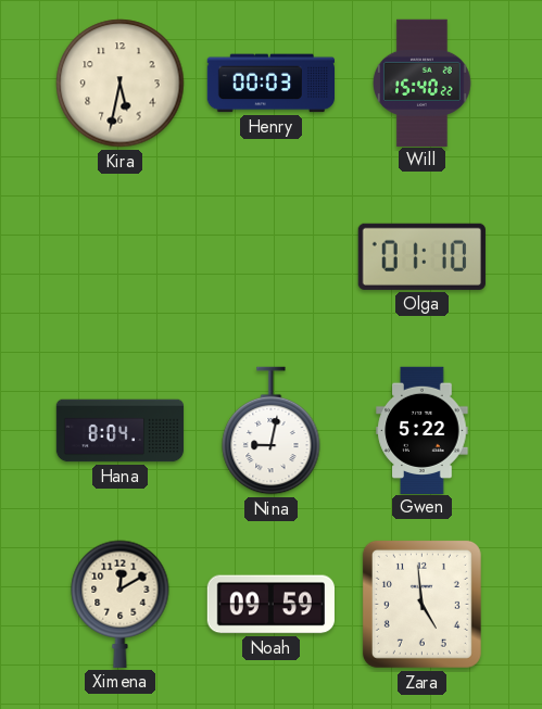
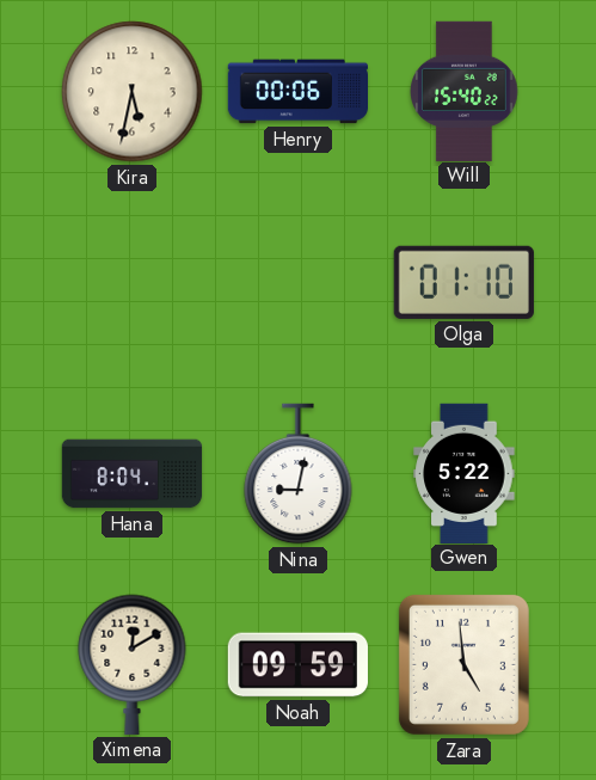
Henry: 00:03 -> 00:06 (297, 92)
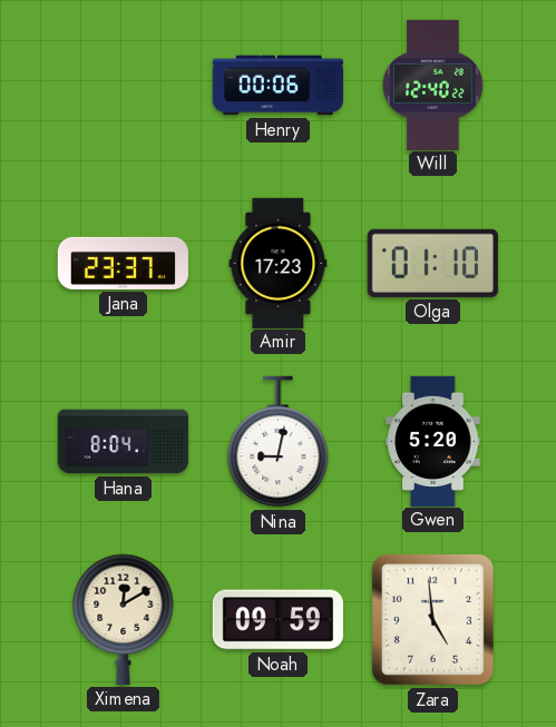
Kira: 5:32 -> none (133, 92)
Will: 15:40 -> 12:40 (433, 85)
Jana: none -> 23:37 (123, 263)
Amir: none -> 17:23 (279, 263)
Gwen: 5:22 -> 5:20 (433, 441)
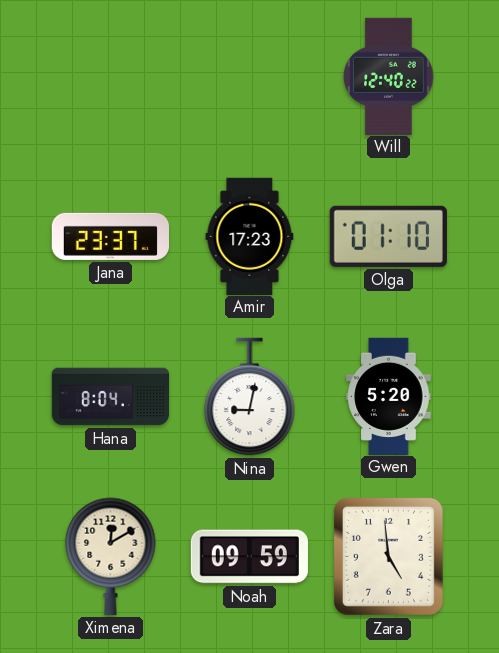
Henry: 00:06 -> none (277, 86)
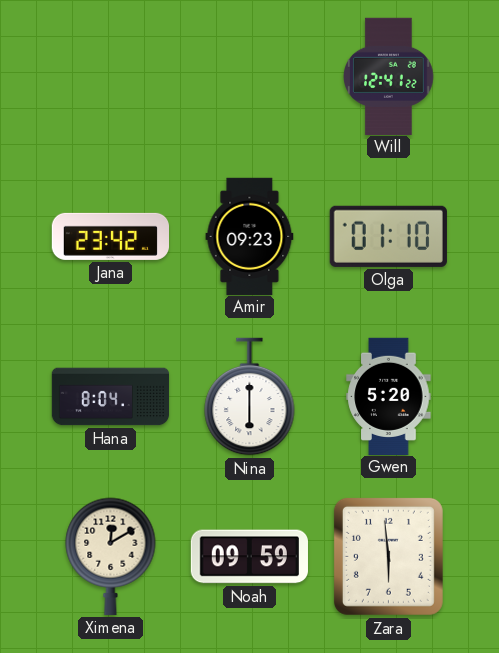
Will: 12:40 -> 12:41 (389, 76)
Jana: 23:37 -> 23:42 (110, 236)
Amir: 17:23 -> 09:23 (250, 236)
Nina: 9:02 -> 6:00 (250, 397)
Zara: 4:59 -> 5:59 (388, 556)
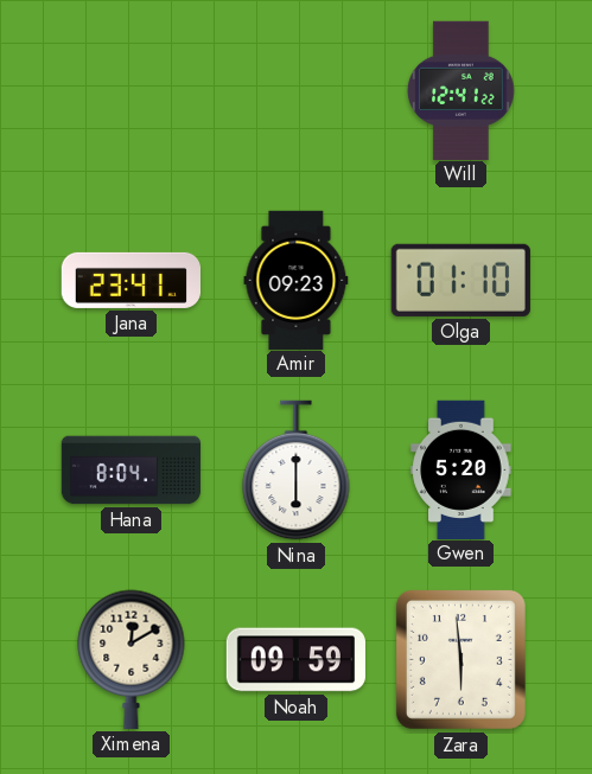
Jana: 23:42 -> 23:41 (131, 280)
